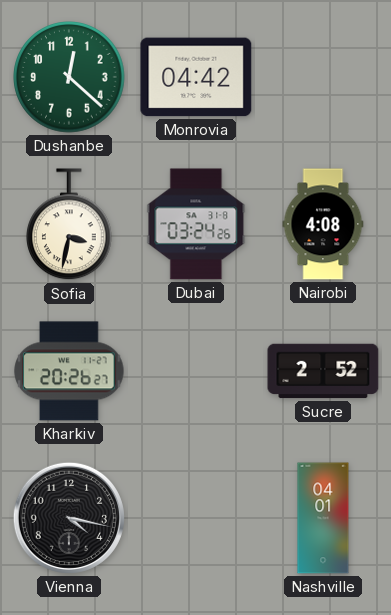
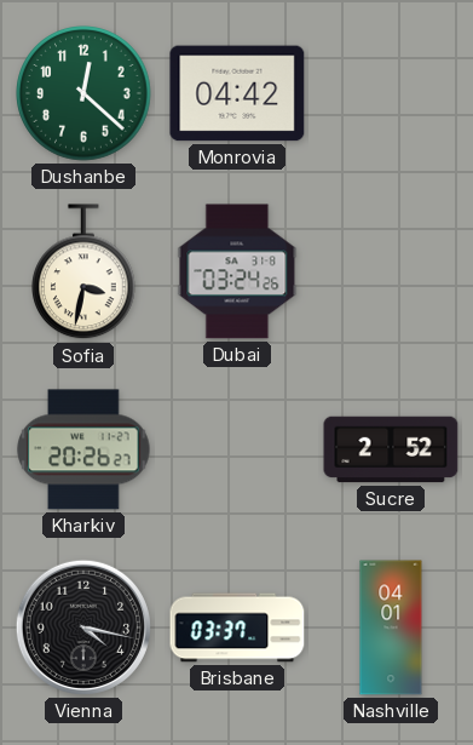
Nairobi: 4:08 -> none (323, 224)
Brisbane: none -> 03:37 (237, 627)
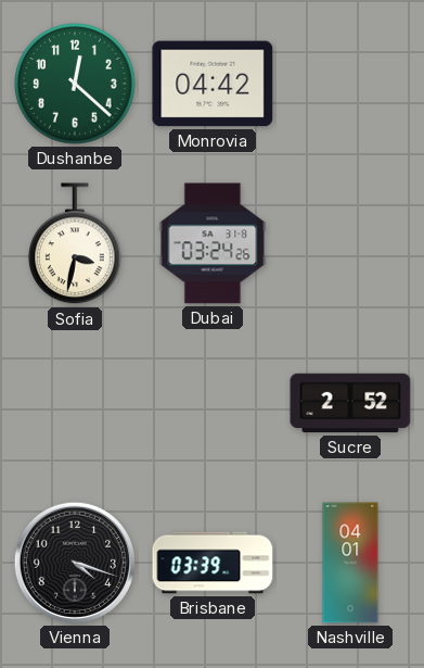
Kharkiv: 20:26 -> none (83, 449)
Vienna: 4:17 -> 4:18 (75, 563)
Brisbane: 03:37 -> 03:39 (213, 563)
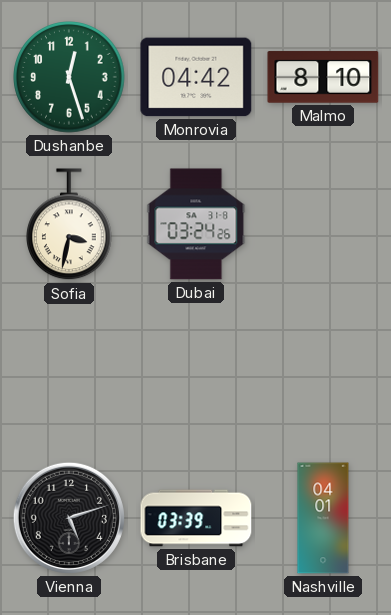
Dushanbe: 12:22 -> 12:27 (69, 77)
Malmo: none -> 8:10 (323, 77)
Sucre: 2:52 -> none (350, 403)
Vienna: 4:18 -> 5:12 (69, 518)
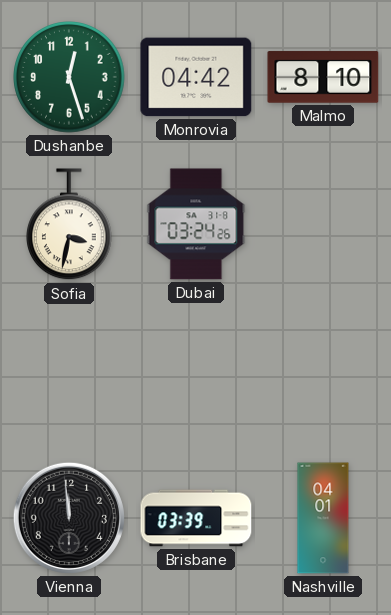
Vienna: 5:12 -> 11:59 (69, 518)
